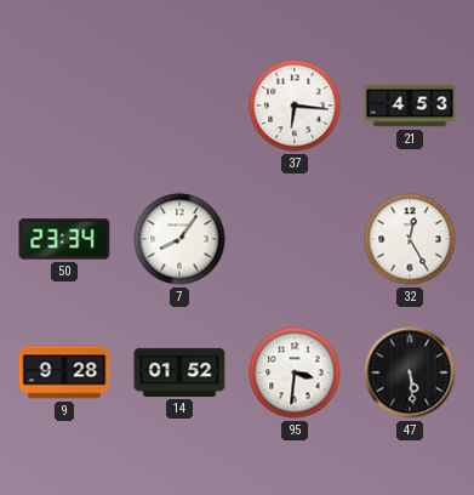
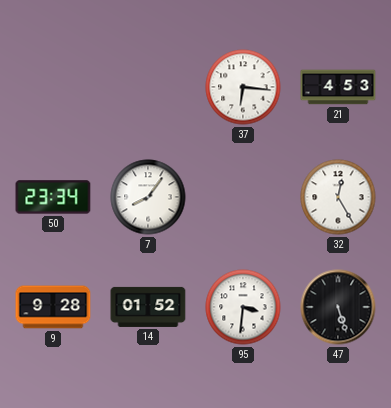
47: 5:29 -> 5:27 (338, 307)
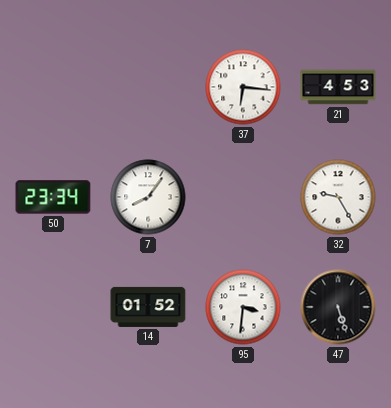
32: 12:25 -> 9:25 (338, 197)
9: 9:28 -> none (53, 307)
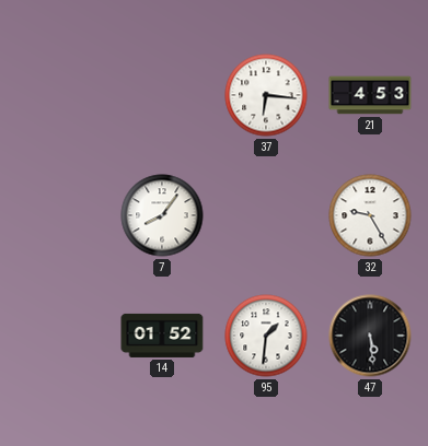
50: 23:34 -> none (53, 197)
95: 3:31 -> 1:31 (266, 336)
47: 5:27 -> 5:29 (370, 336)
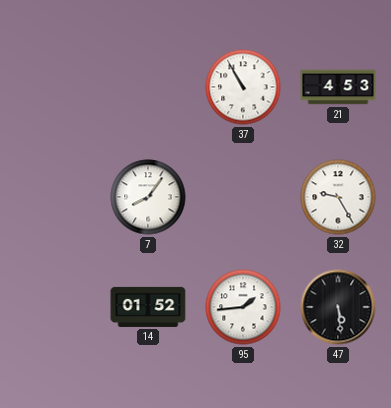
37: 6:16 -> 10:55 (243, 87)
95: 1:31 -> 1:44 (243, 307)
